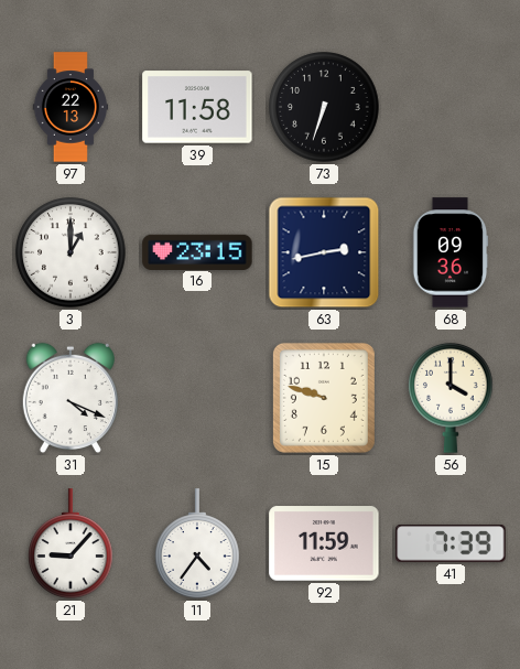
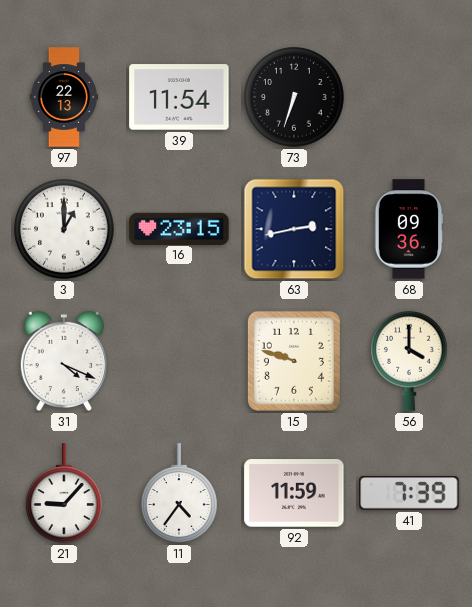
39: 11:58 -> 11:54 (179, 97)
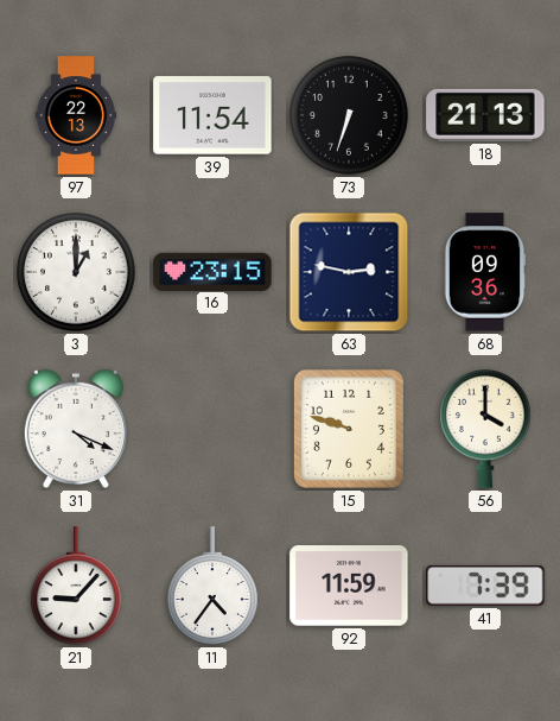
18: none -> 21:13 (485, 115)
63: 2:43 -> 2:47 (349, 272)
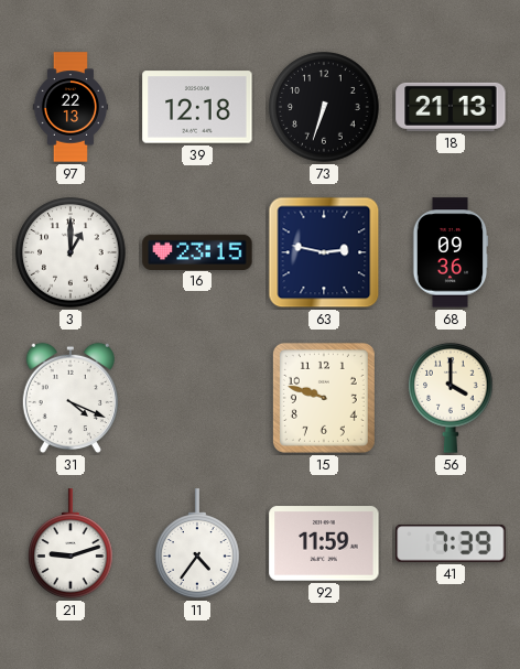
39: 11:54 -> 12:18 (197, 107)
21: 9:07 -> 9:12 (72, 543)
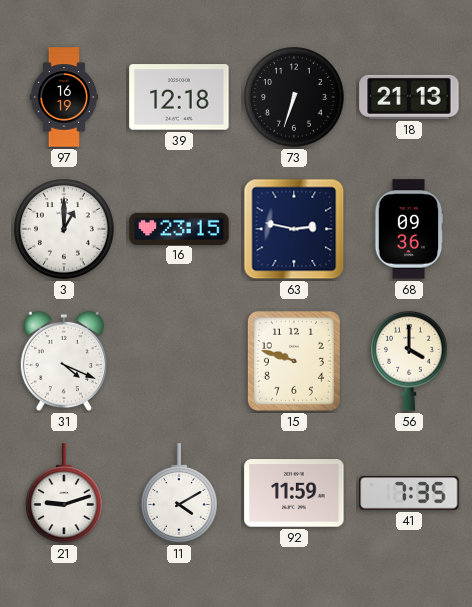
97: 22:13 -> 16:19 (64, 97)
11: 4:36 -> 4:10 (180, 493)
41: 7:39 -> 7:35 (409, 493)
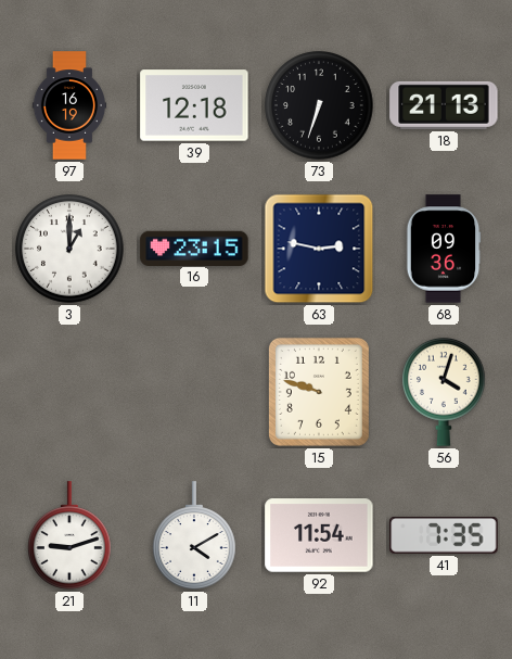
31: 4:19 -> none (64, 361)
56: 4:00 -> 4:03 (445, 392)
92: 11:59 -> 11:54 (319, 535)
